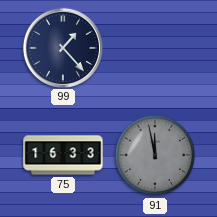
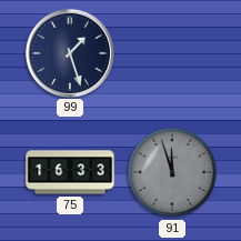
99: 1:23 -> 1:27 (69, 52)
91: 11:58 -> 11:57 (172, 172)
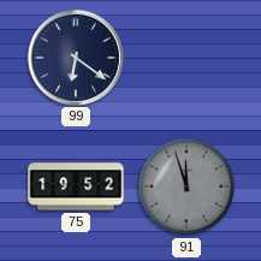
99: 1:27 -> 6:21 (75, 57)
75: 16:33 -> 19:52 (76, 186)
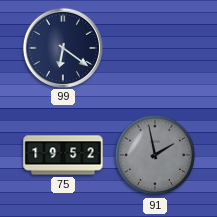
91: 11:57 -> 1:58 (155, 155)
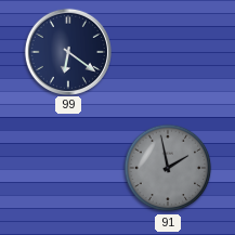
75: 19:52 -> none (63, 155)
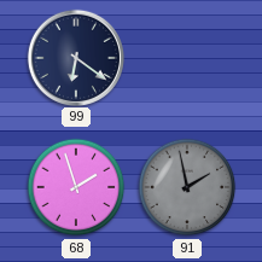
68: none -> 1:57 (76, 187)
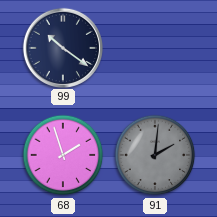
99: 6:21 -> 10:21 (62, 47)
91: 1:58 -> 2:01 (155, 155)
